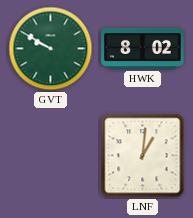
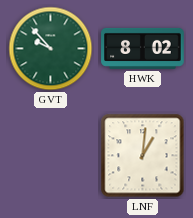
GVT: 9:50 -> 9:53 (51, 49)
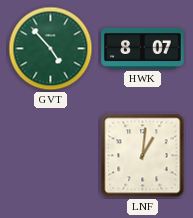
GVT: 9:53 -> 4:53 (51, 49)
HWK: 8:02 -> 8:07 (143, 48)
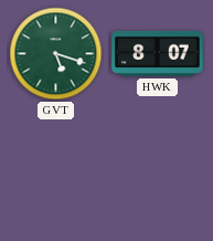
GVT: 4:53 -> 5:18 (56, 54)
LNF: 1:01 -> none (143, 156)
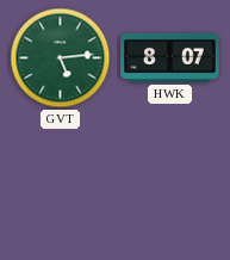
GVT: 5:18 -> 5:14 (61, 58)
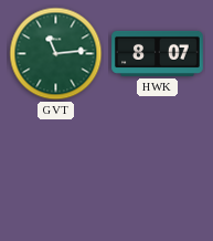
GVT: 5:14 -> 11:14 (56, 54)
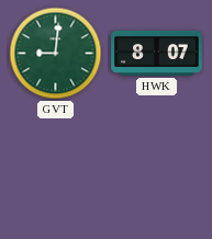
GVT: 11:14 -> 9:01 (56, 54)
